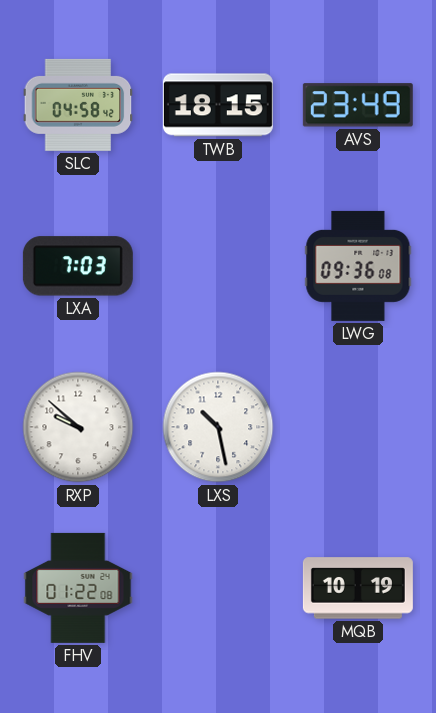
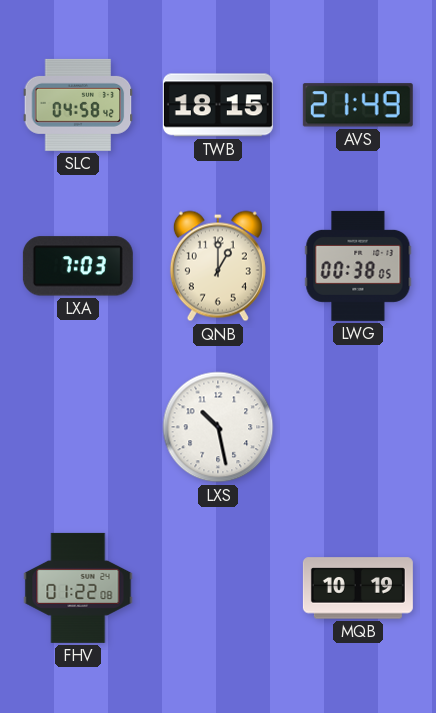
AVS: 23:49 -> 21:49 (358, 105)
QNB: none -> 1:00 (218, 266)
LWG: 09:36 -> 00:38 (358, 266)
RXP: 9:52 -> none (78, 427)
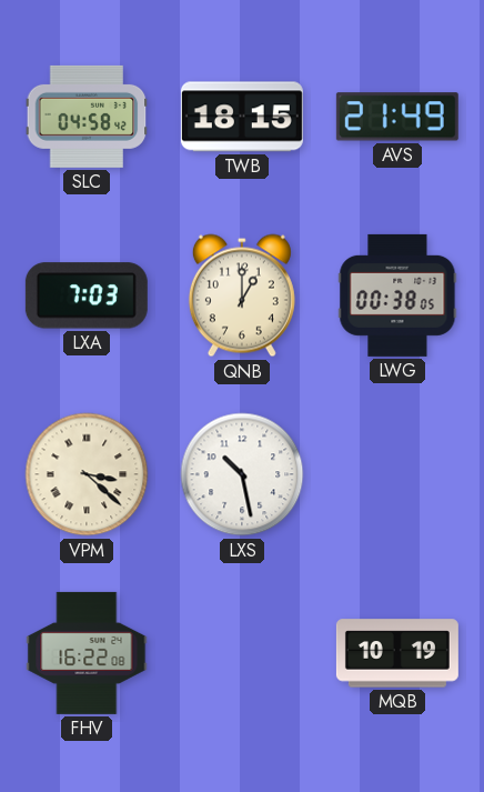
VPM: none -> 3:22 (87, 474)
FHV: 01:22 -> 16:22 (87, 653)
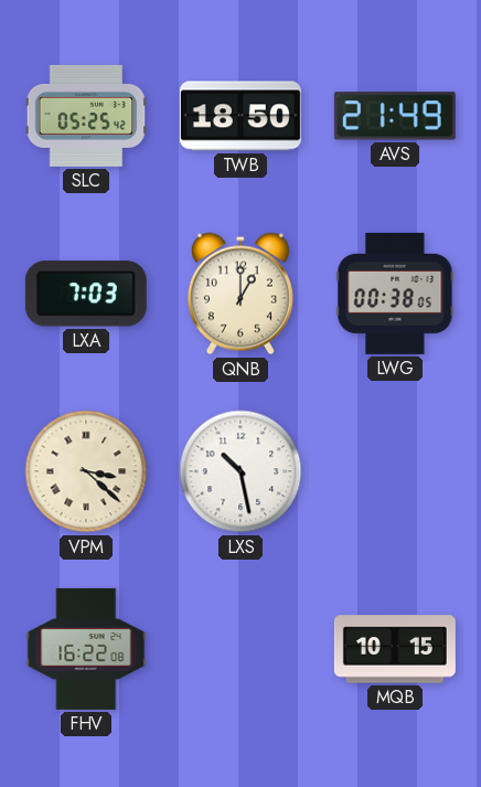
SLC: 04:58 -> 05:25 (86, 116)
TWB: 18:15 -> 18:50 (240, 116)
MQB: 10:19 -> 10:15 (395, 649)
